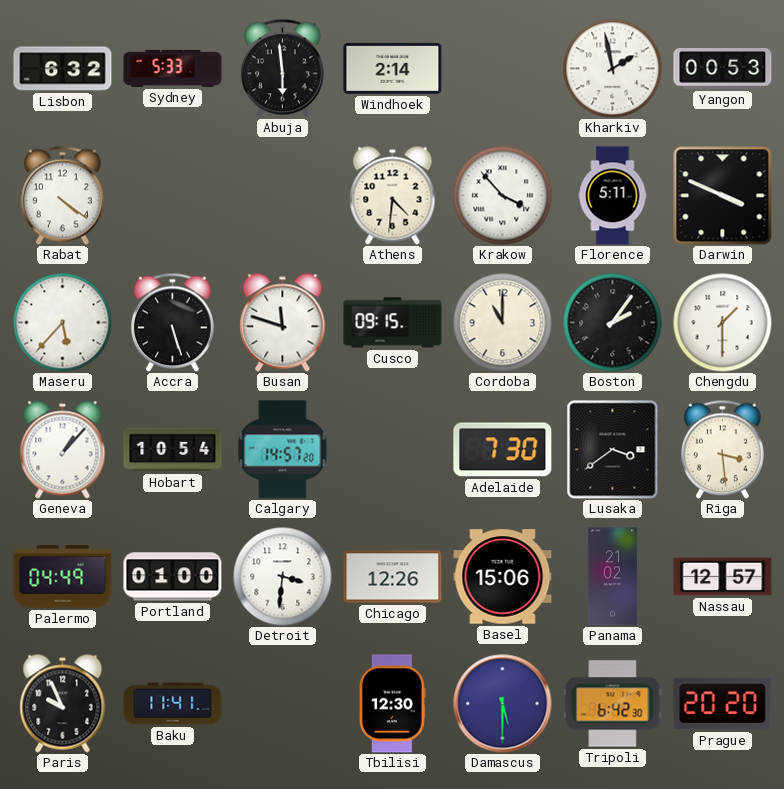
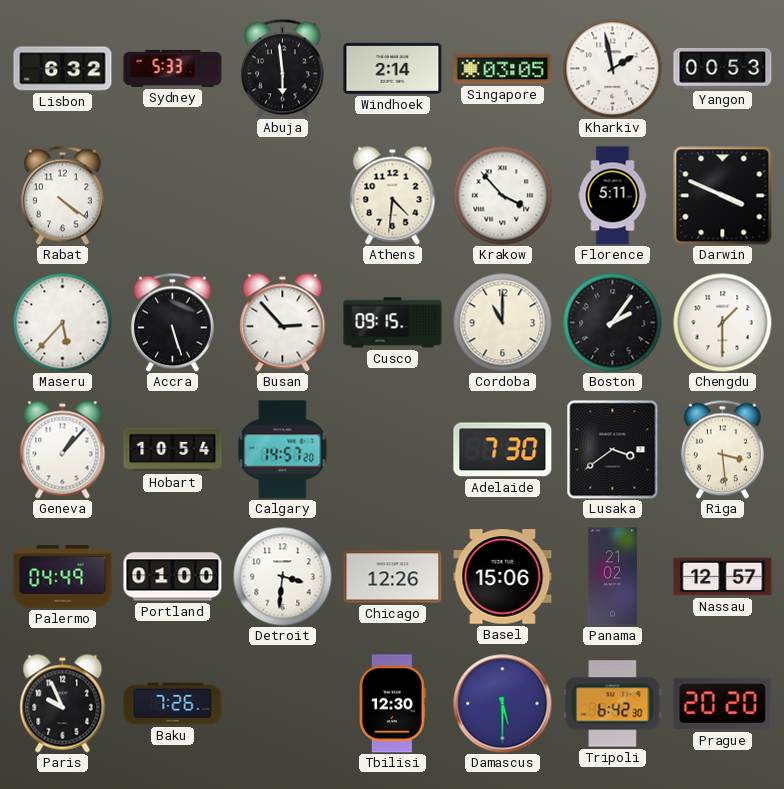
Singapore: none -> 03:05 (503, 69)
Busan: 11:48 -> 2:53 (283, 323)
Baku: 11:41 -> 7:26 (173, 704)
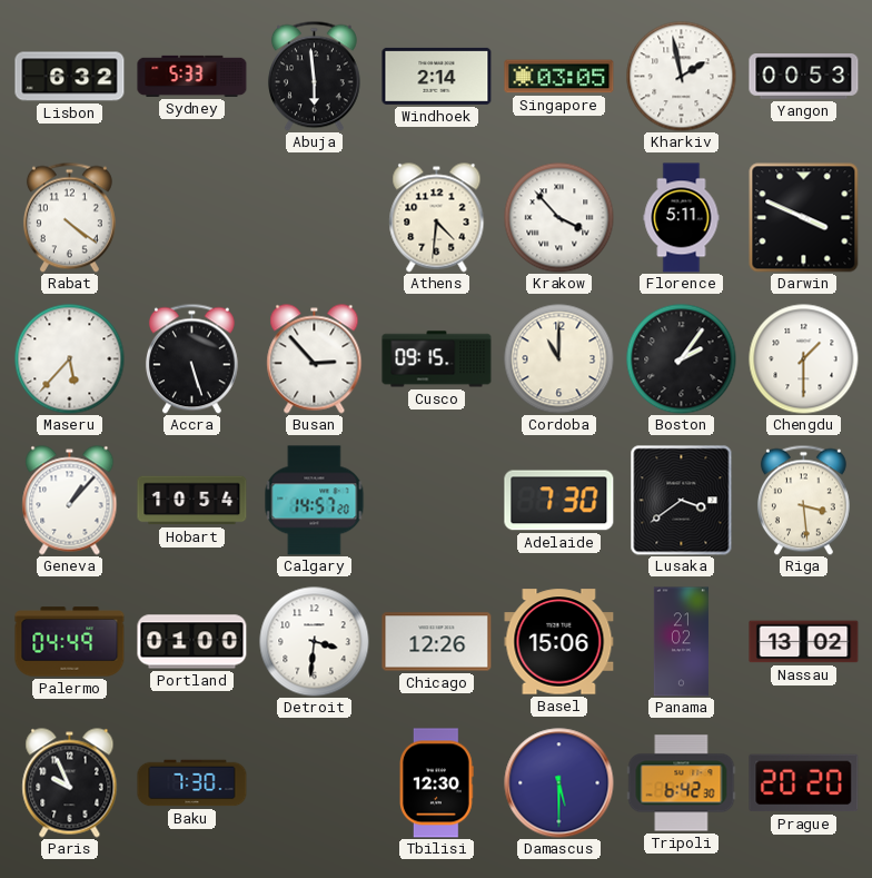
Nassau: 12:57 -> 13:02 (804, 642)
Baku: 7:26 -> 7:30 (192, 783)
